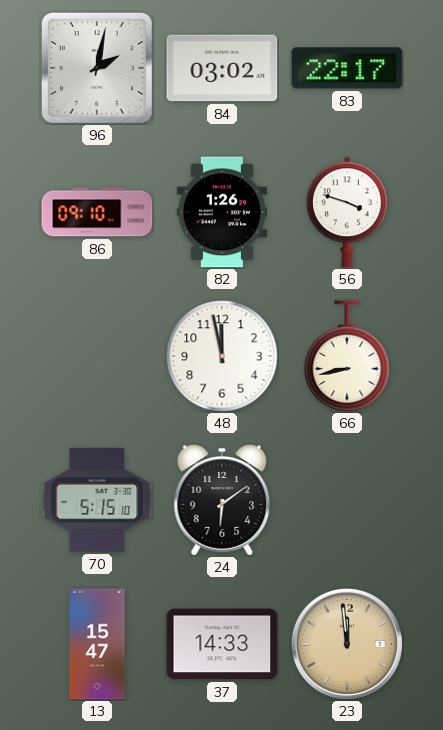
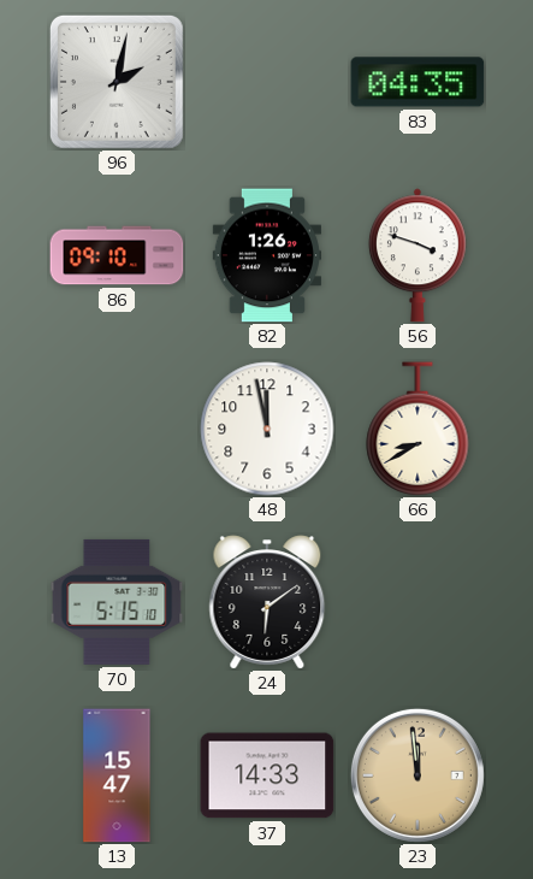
84: 03:02 -> none (222, 68)
83: 22:17 -> 04:35 (417, 82)
66: 8:43 -> 8:40 (417, 429)
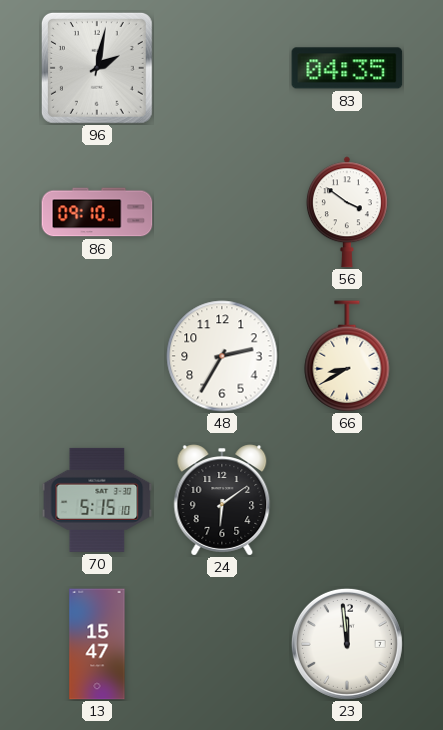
82: 1:26 -> none (266, 255)
56: 3:48 -> 3:51 (347, 212)
48: 11:58 -> 2:35 (222, 356)
37: 14:33 -> none (267, 775)
23 dial: champagne -> white (347, 644)
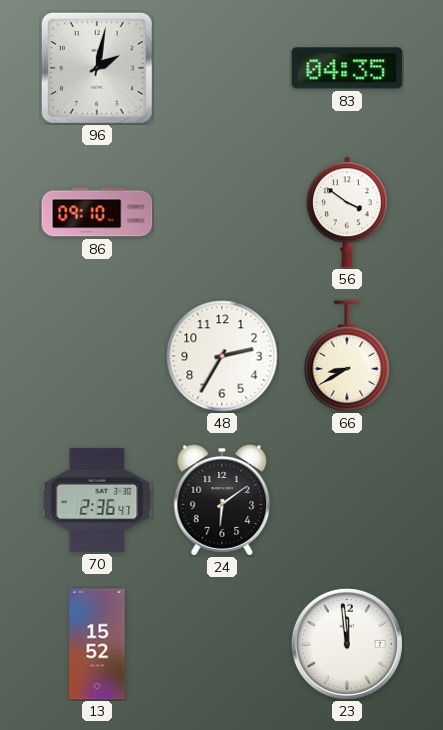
70: 5:15 -> 2:36 (97, 500)
13: 15:47 -> 15:52 (97, 644)
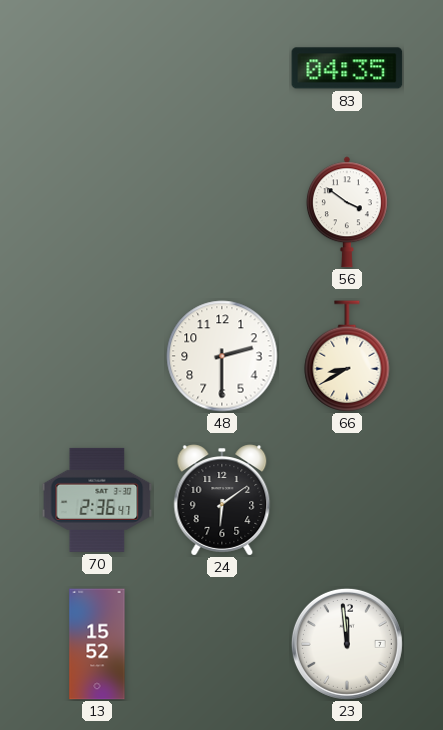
96: 2:02 -> none (97, 68)
86: 09:10 -> none (97, 212)
48: 2:35 -> 2:30 (222, 356)
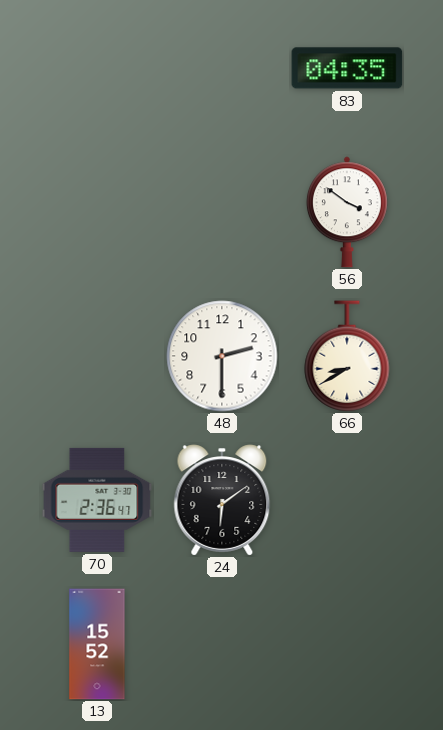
23: 11:59 -> none (347, 644)
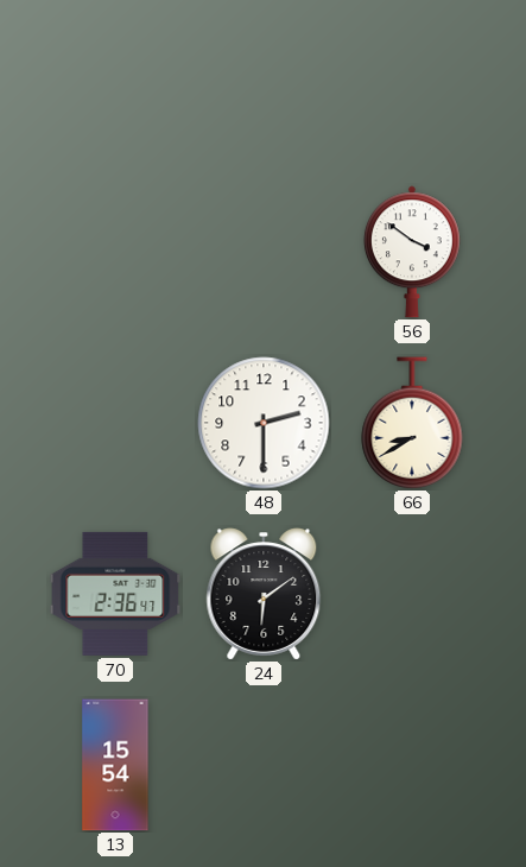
83: 04:35 -> none (347, 68)
13: 15:52 -> 15:54 (115, 765)
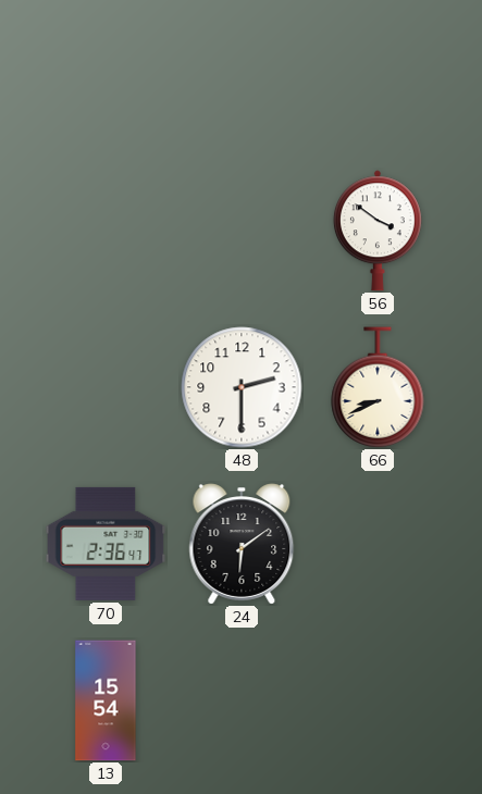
66: 8:40 -> 8:41 (378, 387)
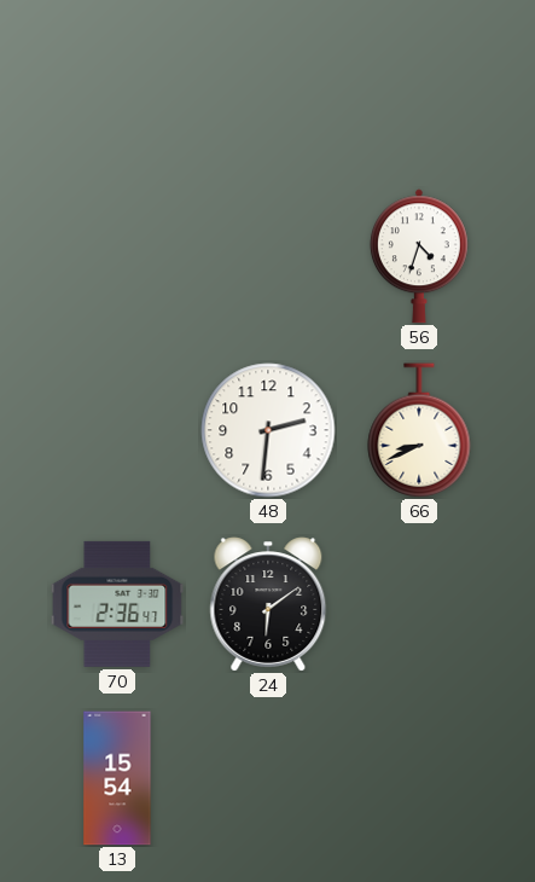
56: 3:51 -> 4:33 (419, 256)
48: 2:30 -> 2:31 (268, 430)
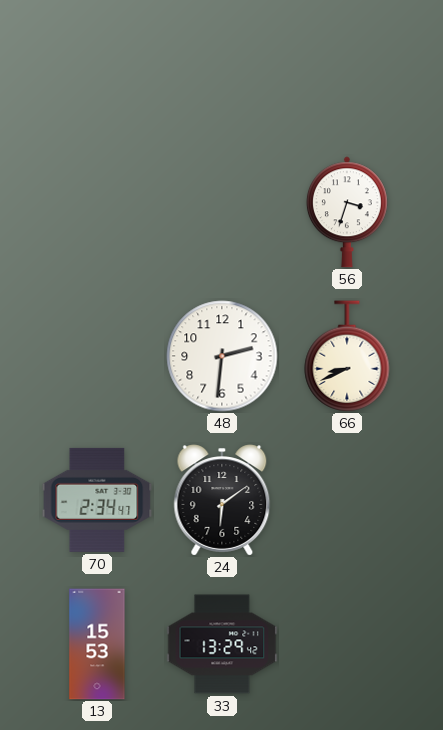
56: 4:33 -> 3:33 (347, 212)
70: 2:36 -> 2:34 (97, 500)
13: 15:54 -> 15:53 (97, 644)
33: none -> 13:29 (222, 644)
